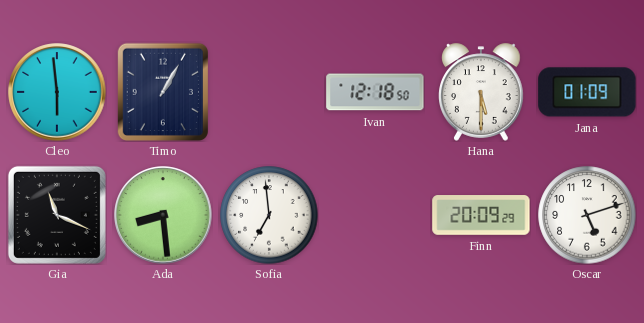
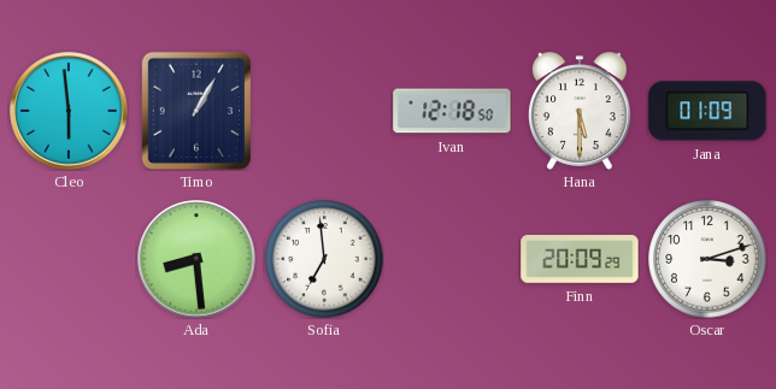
Gia: 11:19 -> none (57, 215)
Oscar: 5:12 -> 3:12 (707, 259)
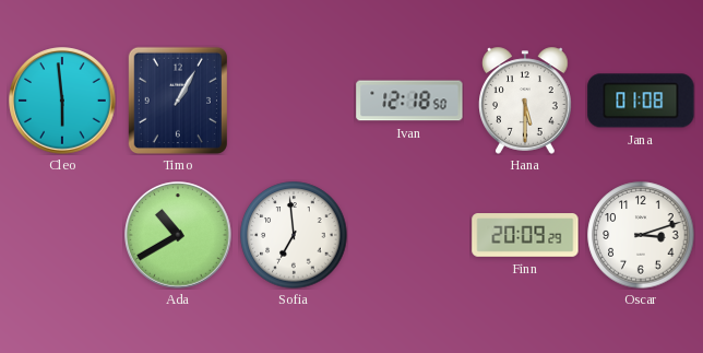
Jana: 01:09 -> 01:08 (641, 101)
Ada: 8:29 -> 10:40 (178, 235)
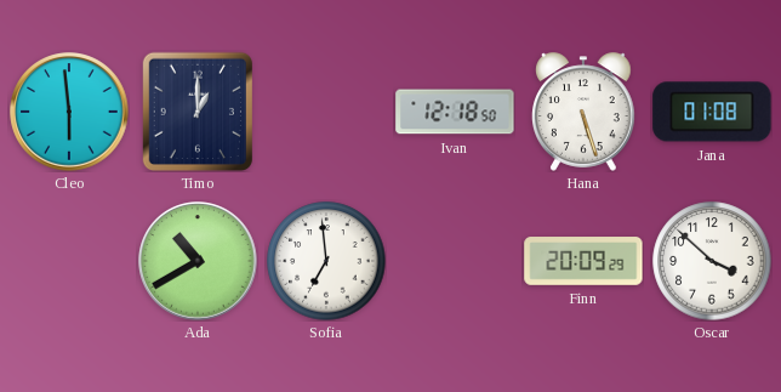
Timo: 1:05 -> 1:00 (196, 110)
Hana: 5:30 -> 5:27 (585, 112)
Oscar: 3:12 -> 3:52 (712, 261)
